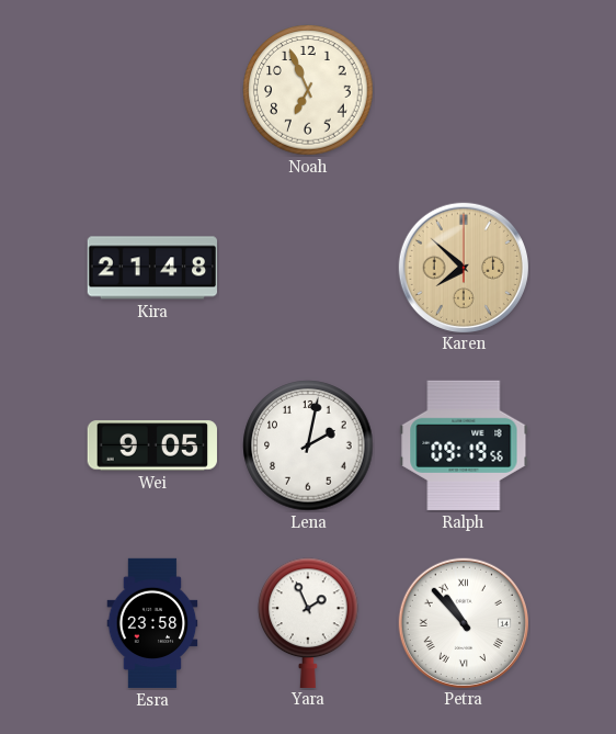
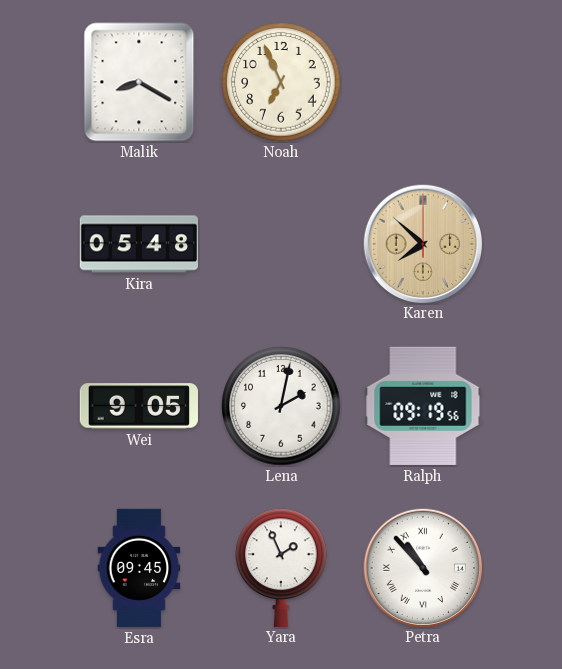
Malik: none -> 8:20 (139, 82)
Kira: 21:48 -> 05:48 (138, 244)
Esra: 23:58 -> 09:45 (139, 568)
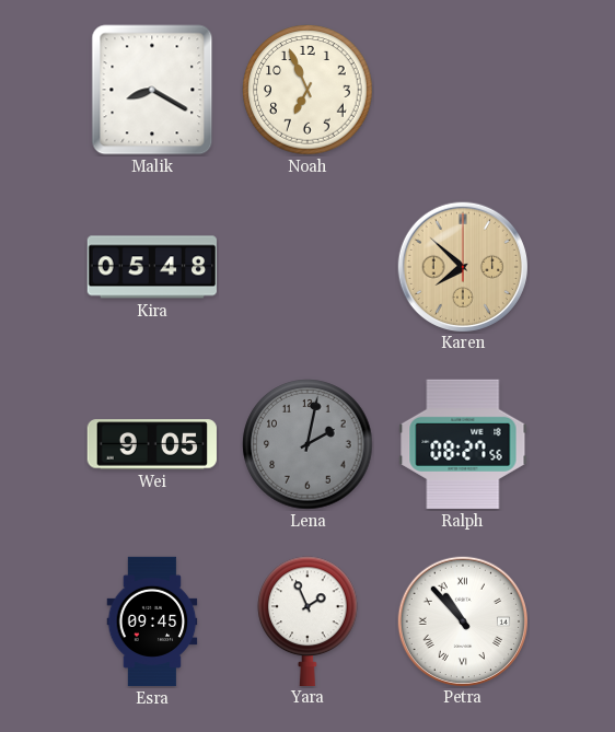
Lena dial: white -> grey (307, 444)
Ralph: 09:19 -> 08:27 (463, 444)
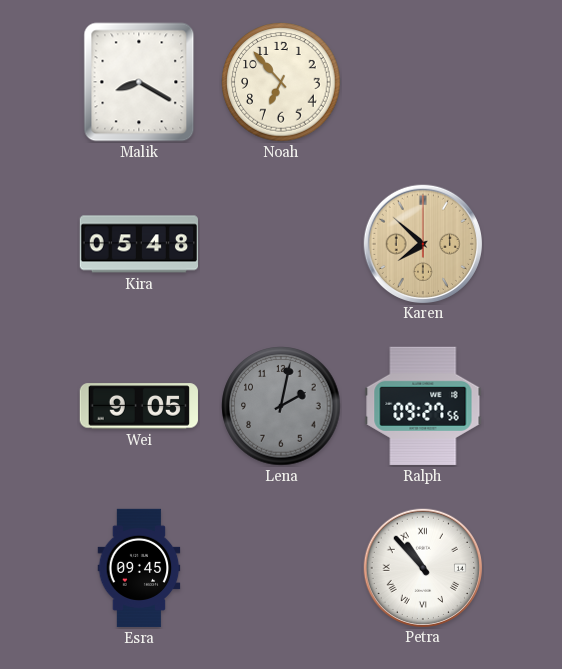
Noah: 6:56 -> 6:53 (281, 82)
Ralph: 08:27 -> 09:27 (423, 406)
Yara: 1:56 -> none (307, 620)
